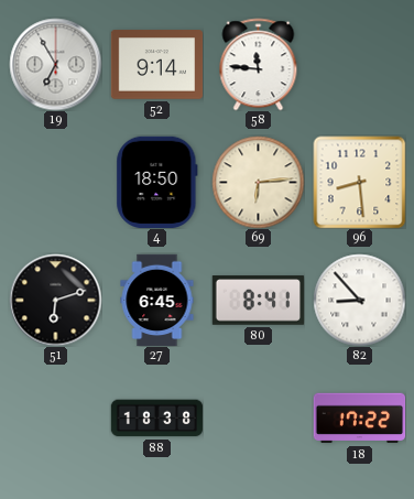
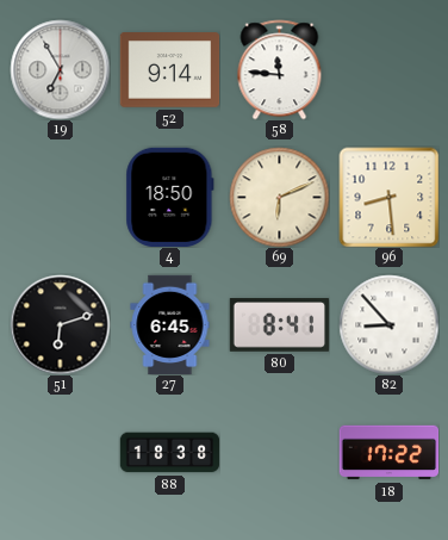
69: 6:14 -> 6:11 (279, 197)
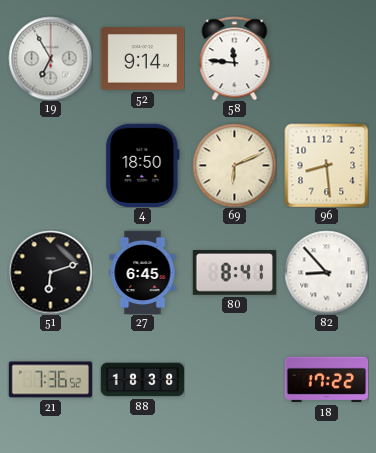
21: none -> 7:36 (50, 380)
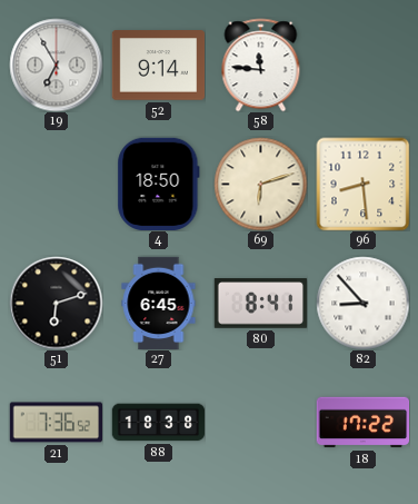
69: 6:11 -> 6:12 (260, 184)
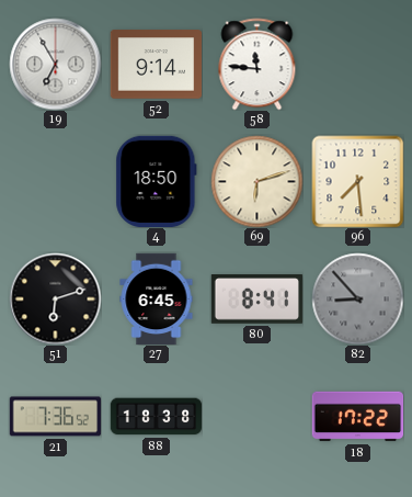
96: 8:29 -> 7:29 (357, 181)
82 dial: white -> grey (357, 298)
